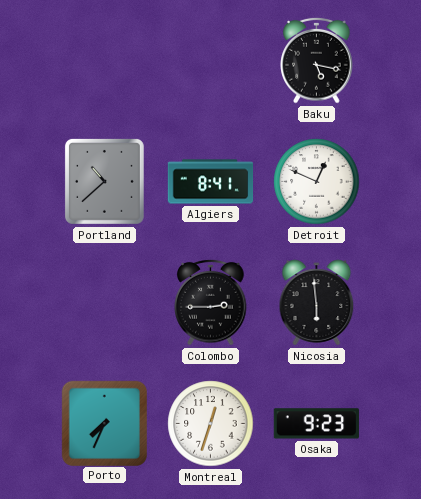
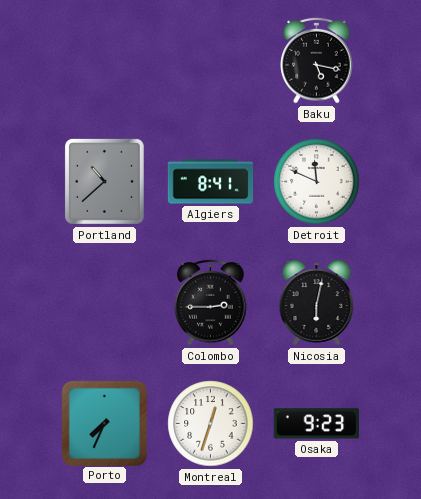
Detroit: 12:49 -> 11:49 (317, 182)
Nicosia: 5:59 -> 6:02 (317, 303)
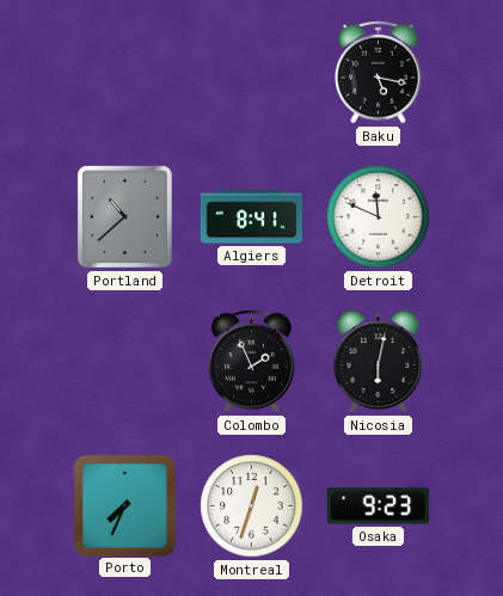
Colombo: 2:45 -> 1:56 (252, 361)
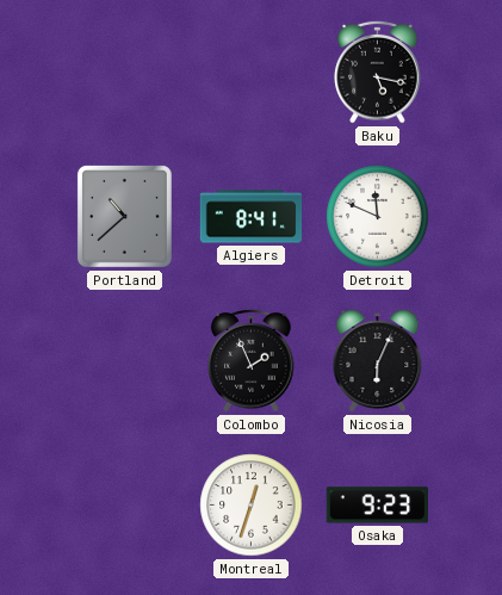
Nicosia: 6:02 -> 6:04 (378, 361)
Porto: 7:34 -> none (124, 505)
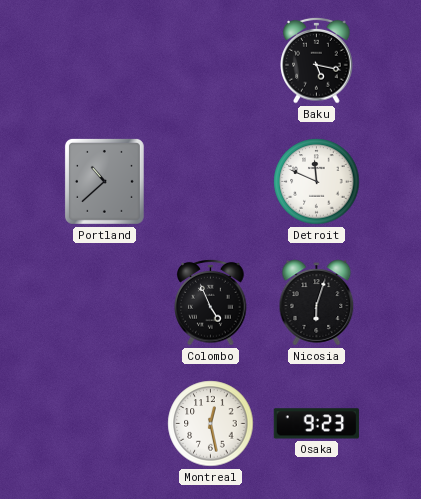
Algiers: 8:41 -> none (252, 217)
Colombo: 1:56 -> 4:56 (211, 302)
Nicosia: 6:04 -> 6:03 (317, 303)
Montreal: 12:33 -> 12:28 (211, 424)
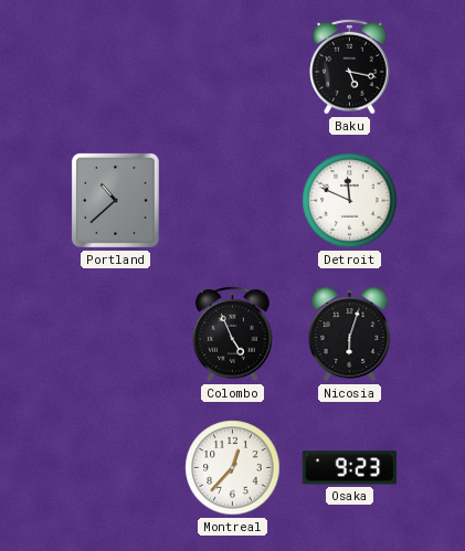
Montreal: 12:28 -> 12:37 (233, 468)
